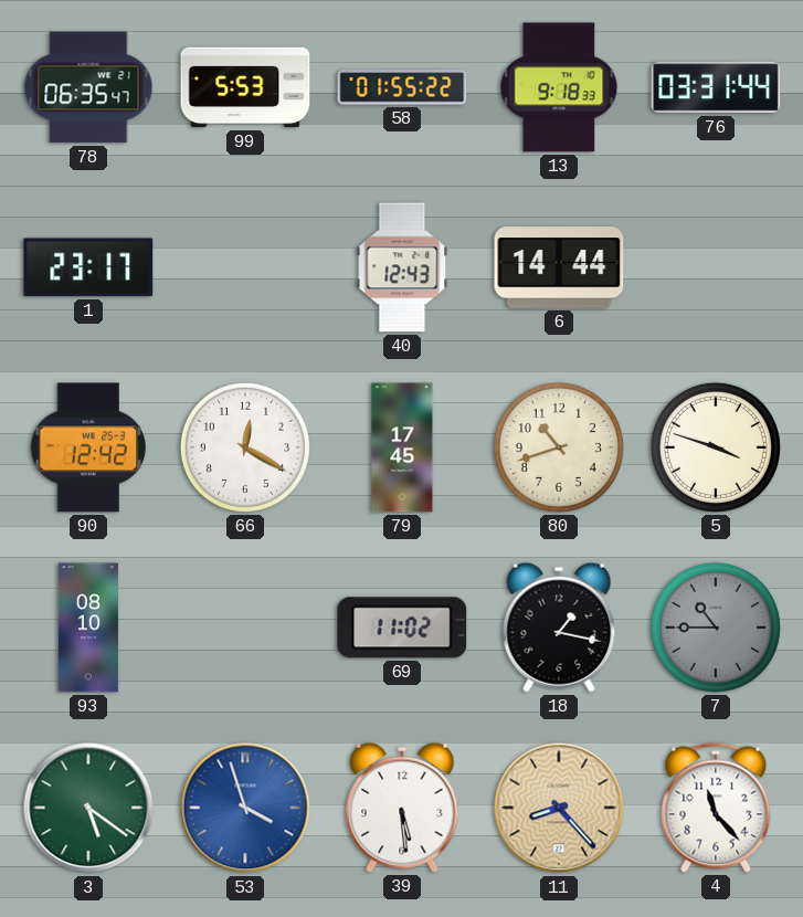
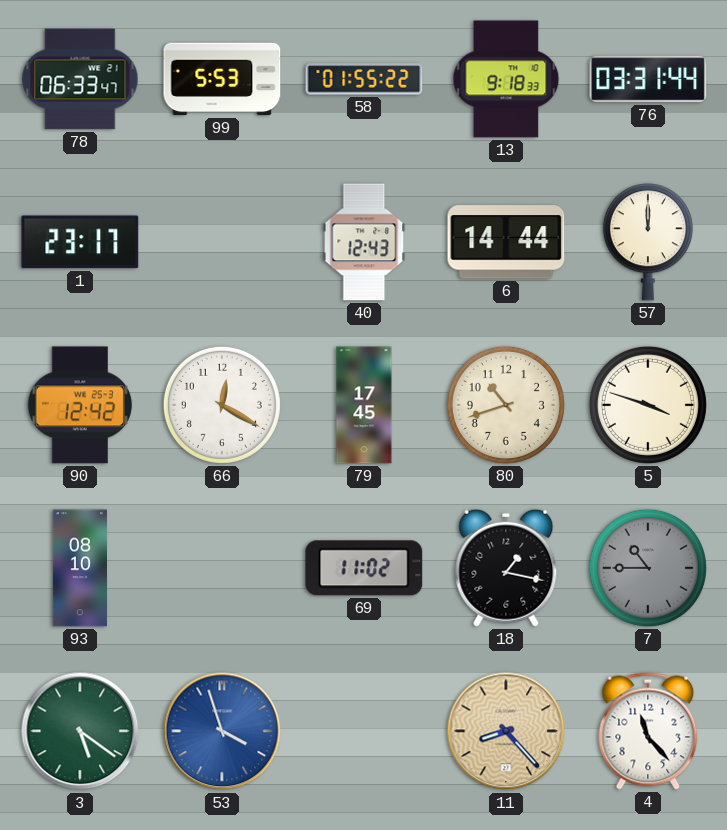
78: 06:35 -> 06:33 (80, 79)
57: none -> 12:00 (648, 242)
39: 5:29 -> none (402, 808)
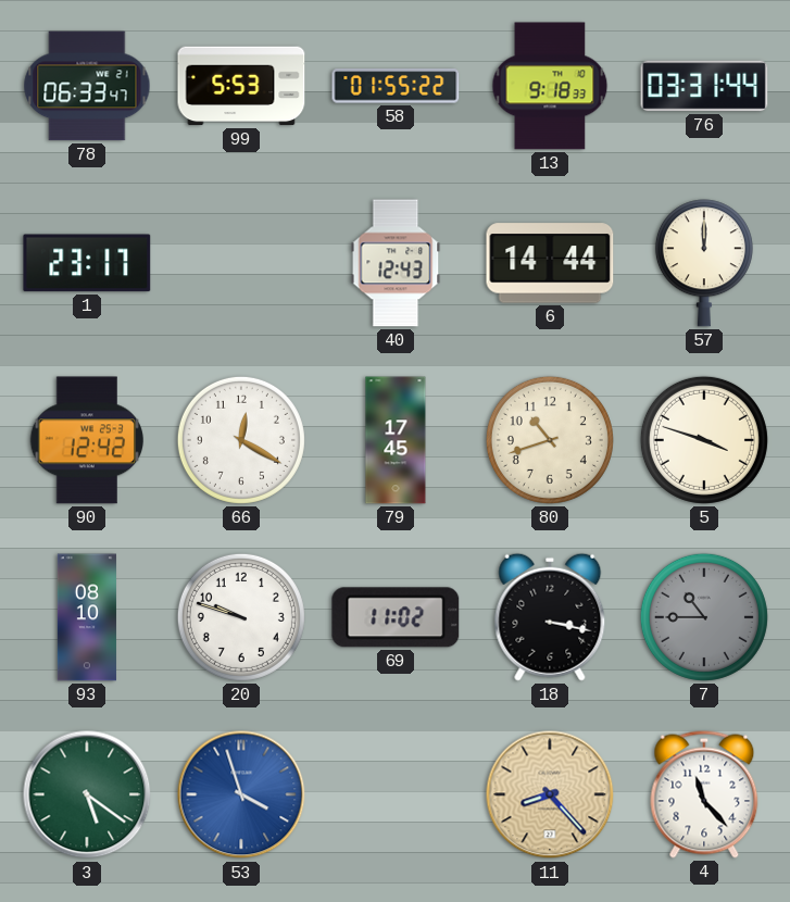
20: none -> 9:48 (241, 617)
18: 1:17 -> 3:17 (550, 617)
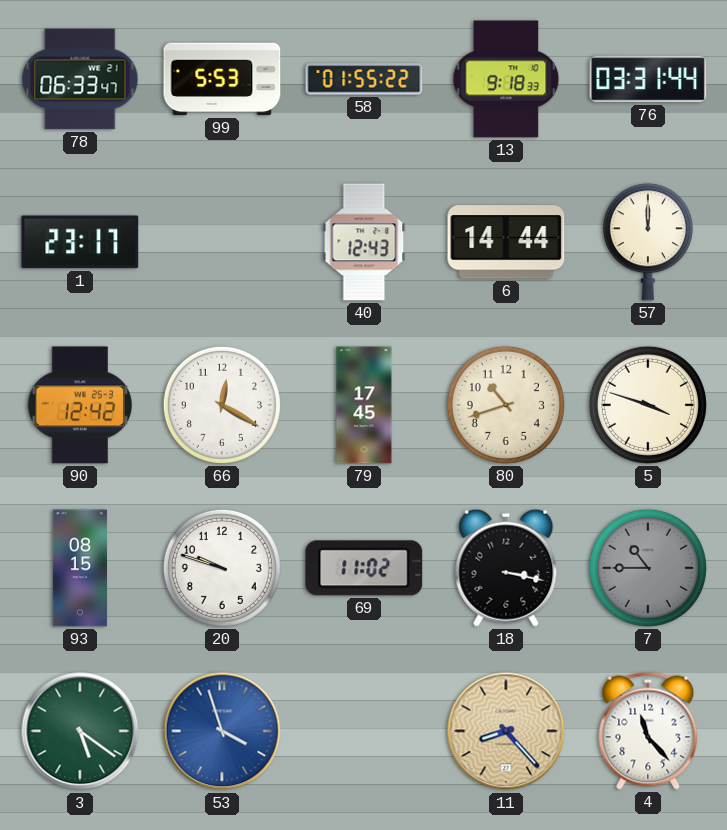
93: 08:10 -> 08:15 (80, 568)
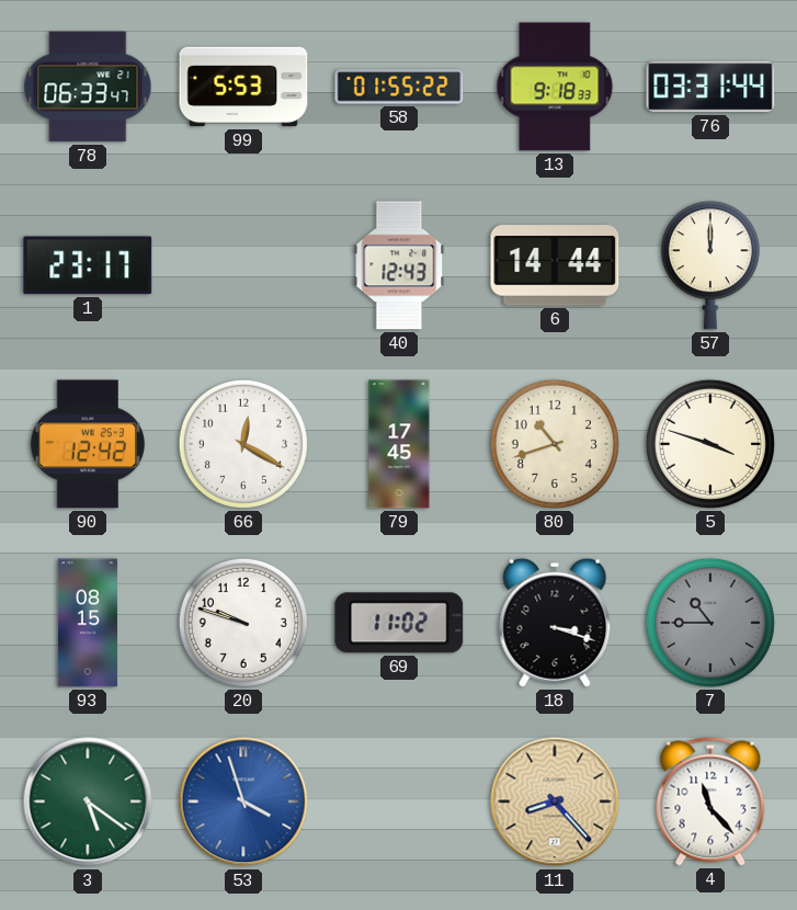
18: 3:17 -> 3:18 (555, 623)
